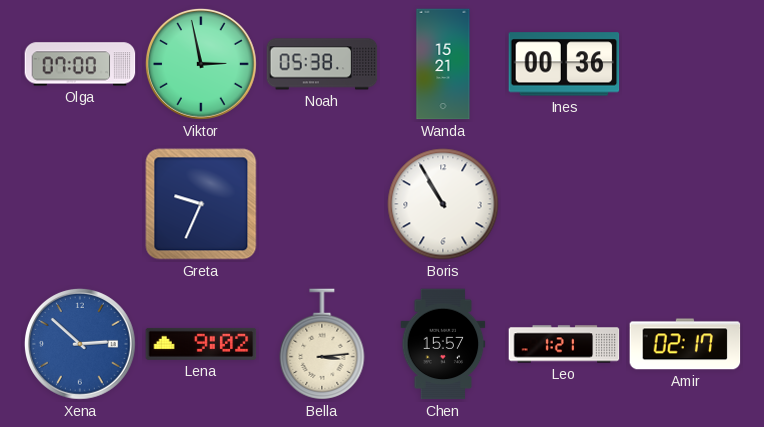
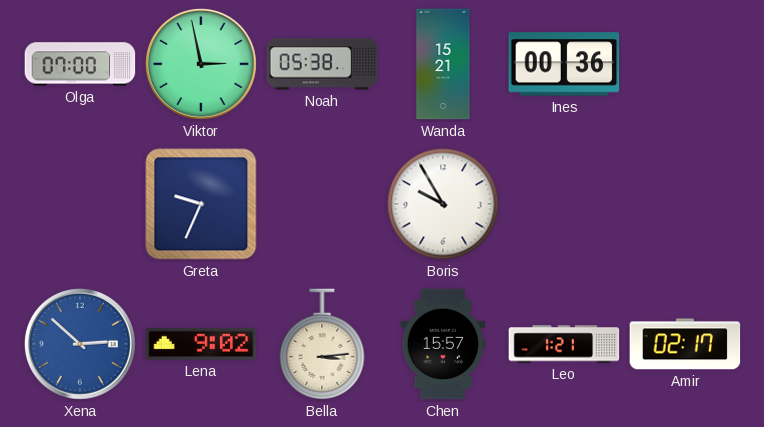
Boris: 10:55 -> 9:55 (443, 204)
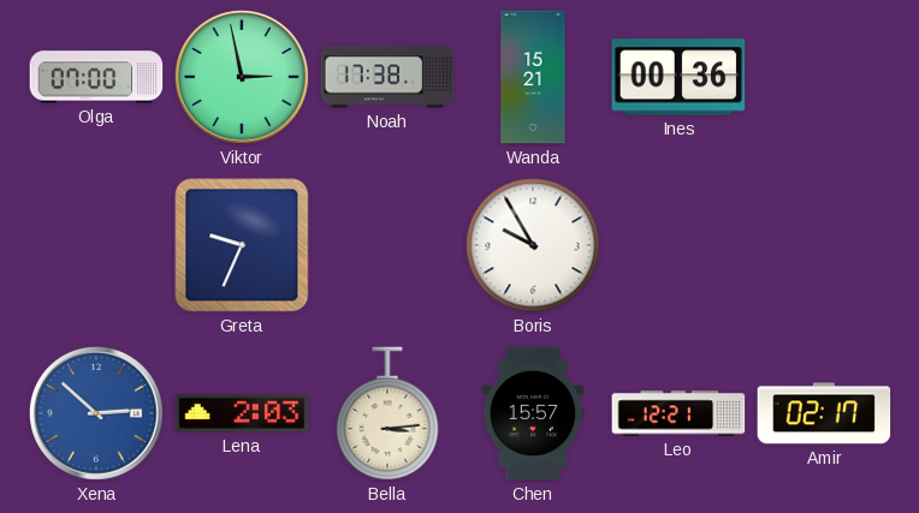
Noah: 05:38 -> 17:38 (387, 77)
Lena: 9:02 -> 2:03 (242, 413)
Leo: 1:21 -> 12:21 (678, 413)
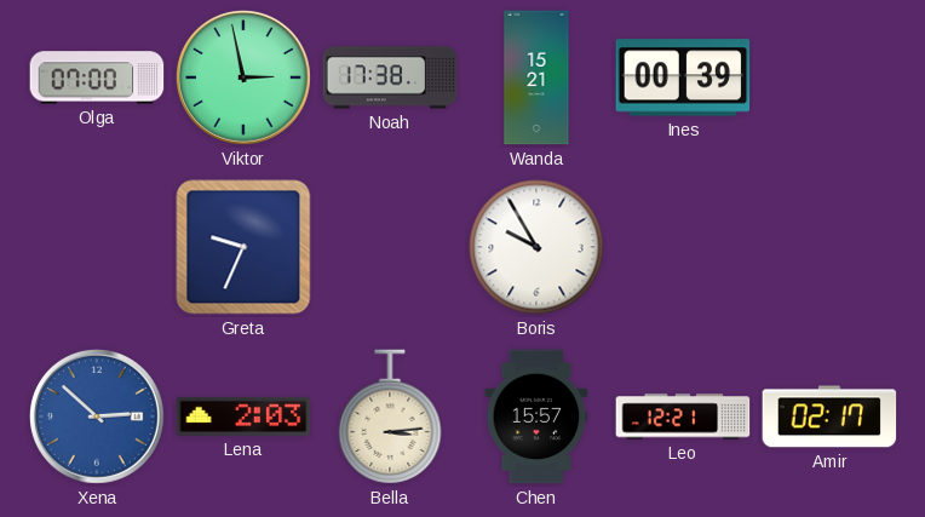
Ines: 00:36 -> 00:39 (683, 77)
